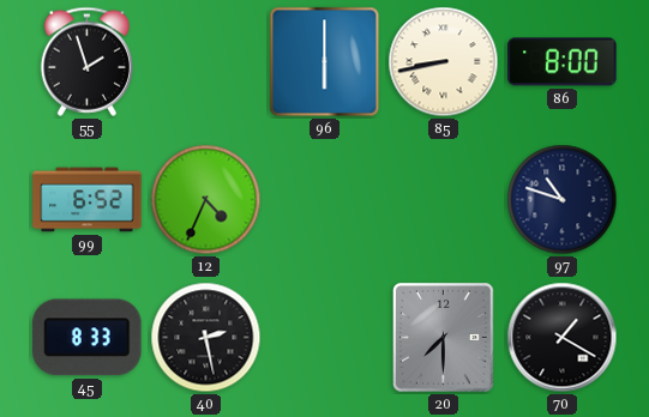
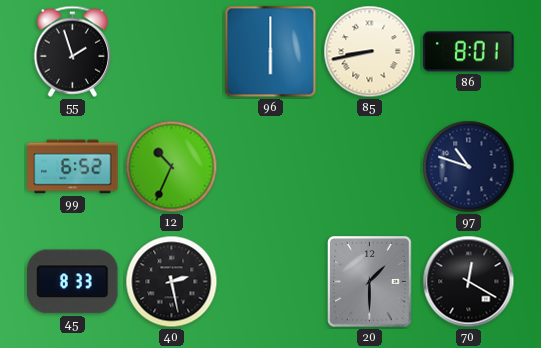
86: 8:00 -> 8:01 (469, 52)
12: 4:34 -> 10:34 (172, 167)
20: 7:30 -> 1:30 (370, 282)
70: 1:20 -> 12:20 (469, 282)
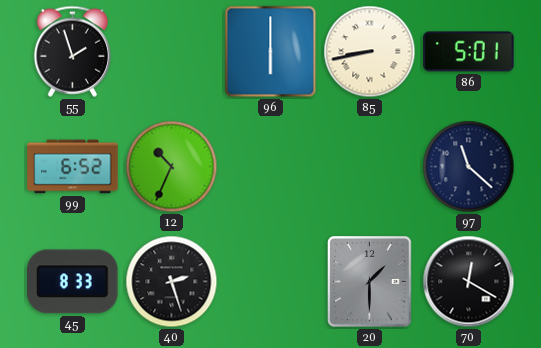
86: 8:01 -> 5:01 (469, 52)
97: 10:48 -> 11:22 (469, 167)
40: 2:28 -> 2:27 (172, 282)
